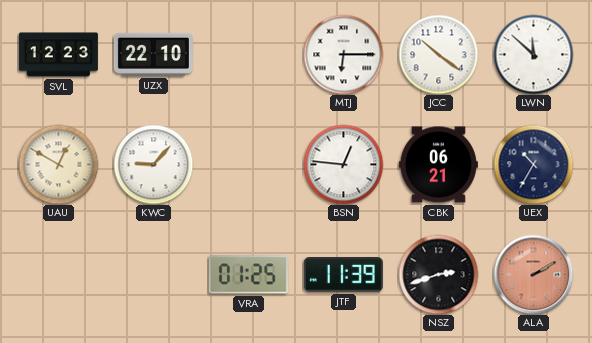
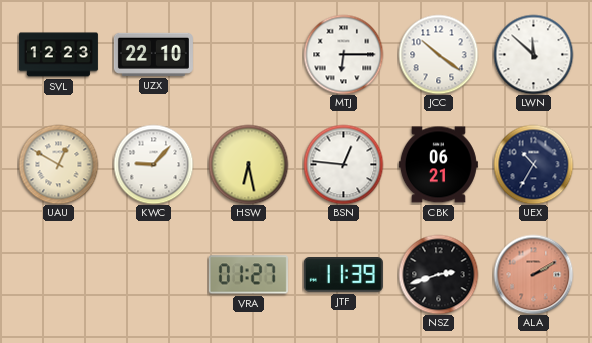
HSW: none -> 6:28 (248, 164)
VRA: 01:25 -> 01:27 (248, 275)
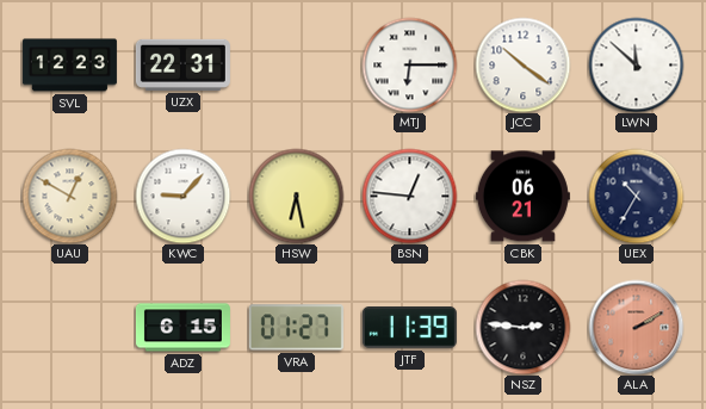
UZX: 22:10 -> 22:31 (182, 64)
ADZ: none -> 6:15 (182, 328)
NSZ: 2:42 -> 2:46 (522, 327)
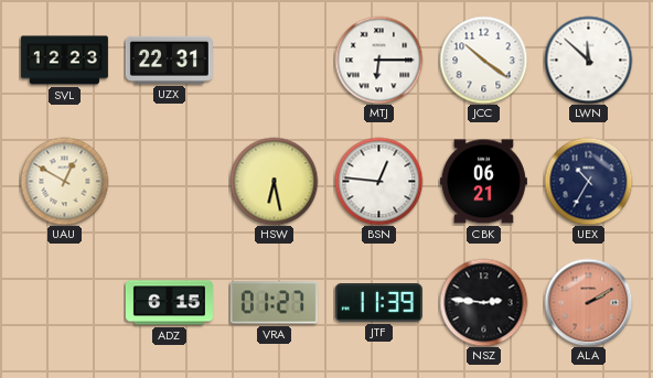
KWC: 9:07 -> none (182, 196)
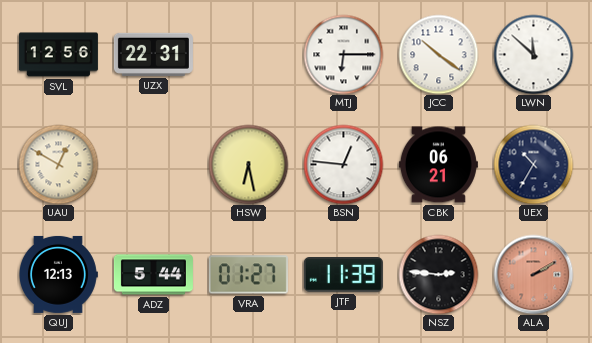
SVL: 12:23 -> 12:56 (58, 55)
QUJ: none -> 12:13 (58, 274)
ADZ: 6:15 -> 5:44 (153, 275)
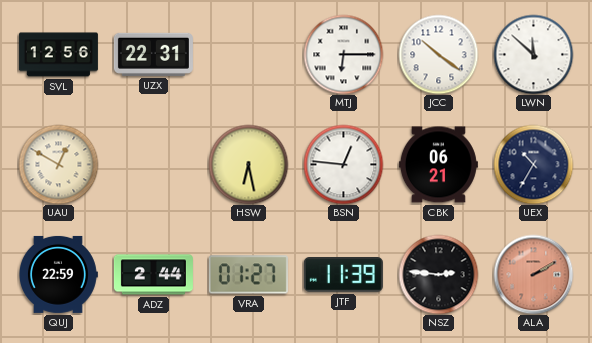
QUJ: 12:13 -> 22:59 (58, 274)
ADZ: 5:44 -> 2:44 (153, 275)
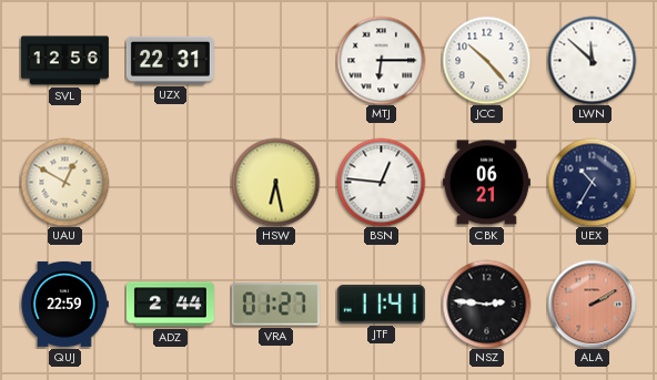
JCC: 10:21 -> 10:23 (486, 60)
JTF: 11:39 -> 11:41 (381, 305)
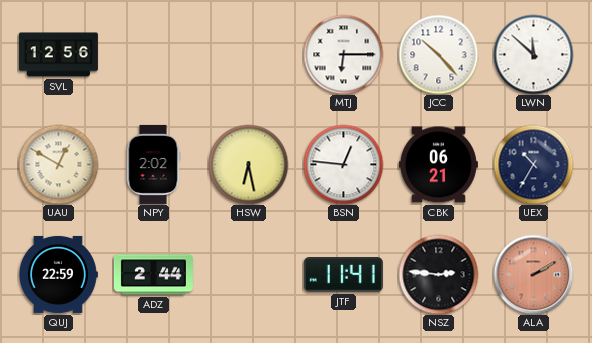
UZX: 22:31 -> none (170, 60)
NPY: none -> 2:02 (153, 164)
VRA: 01:27 -> none (275, 305)
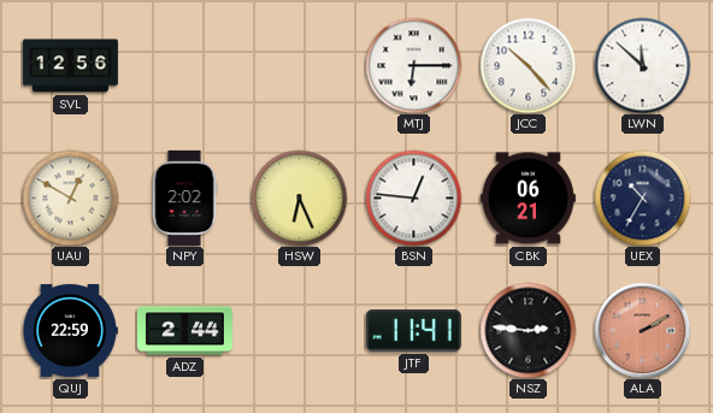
HSW: 6:28 -> 6:26 (299, 197)
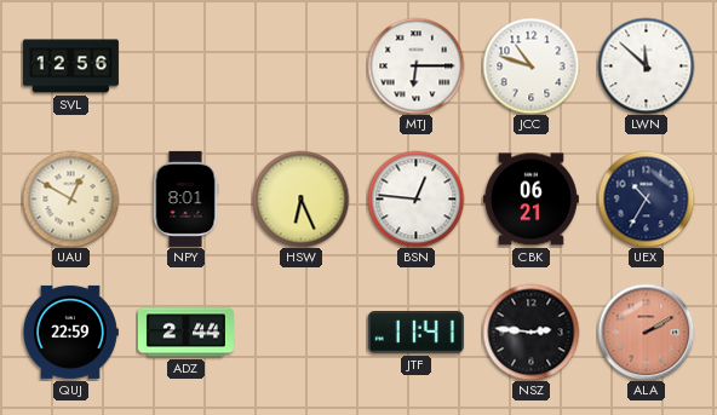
JCC: 10:23 -> 10:48 (530, 65)
NPY: 2:02 -> 8:01 (185, 198)
